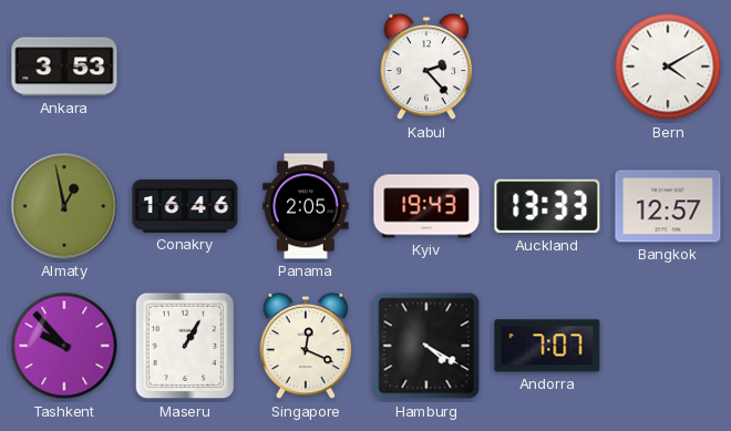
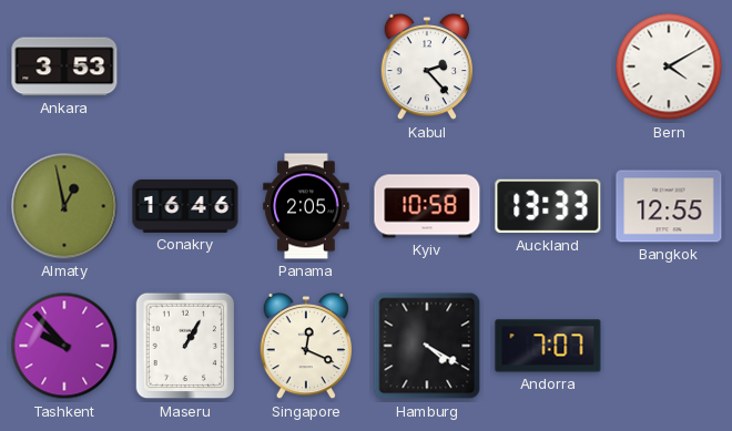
Kyiv: 19:43 -> 10:58 (427, 206)
Bangkok: 12:57 -> 12:55 (669, 206)
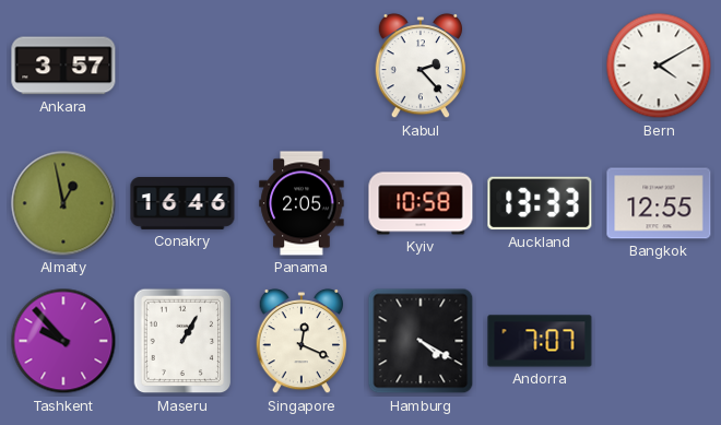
Ankara: 3:53 -> 3:57 (63, 66)
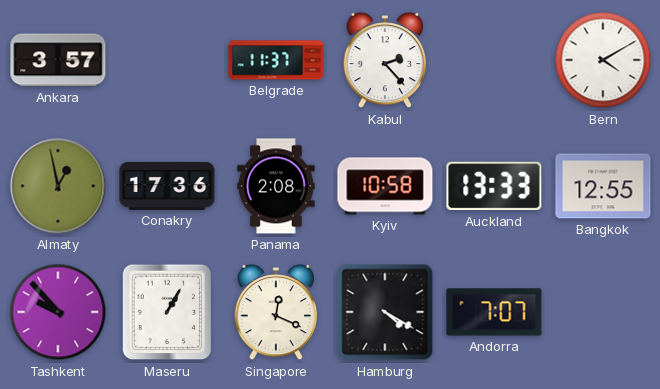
Belgrade: none -> 11:37 (276, 60)
Conakry: 16:46 -> 17:36 (167, 186)
Panama: 2:05 -> 2:08 (276, 186)
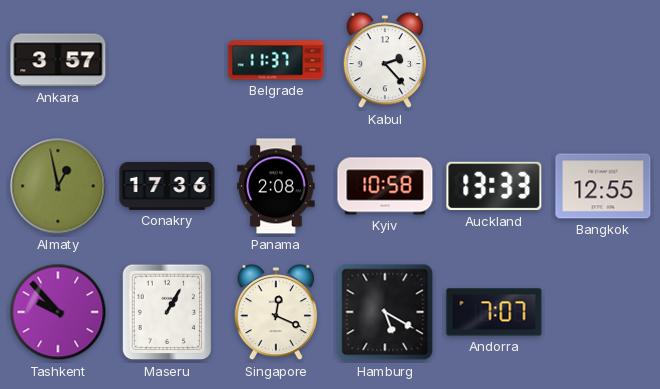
Bern: 4:10 -> none (603, 60)
Hamburg: 4:20 -> 5:20 (385, 312)
